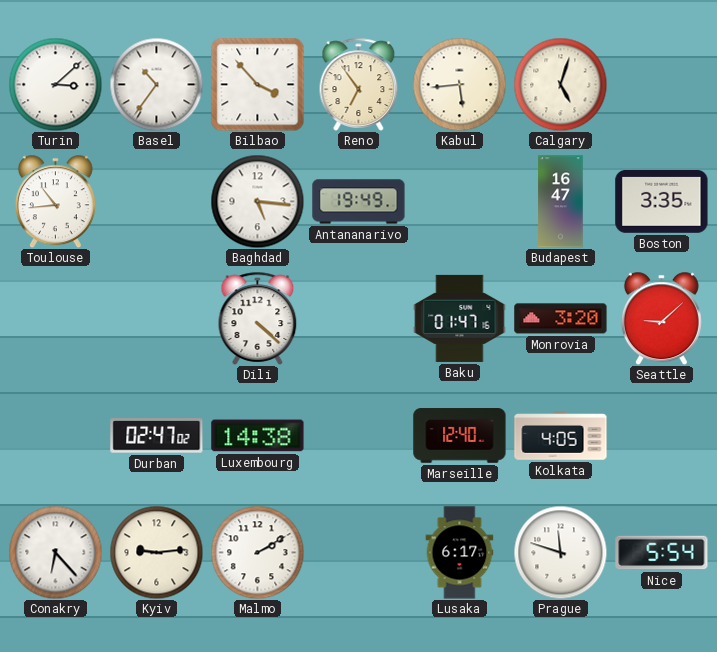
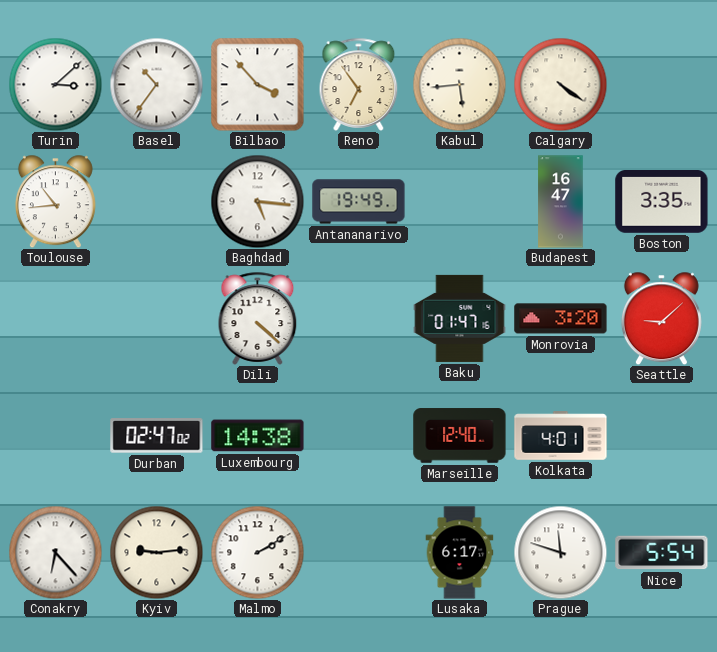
Calgary: 5:03 -> 4:21 (560, 84)
Kolkata: 4:05 -> 4:01 (561, 436)
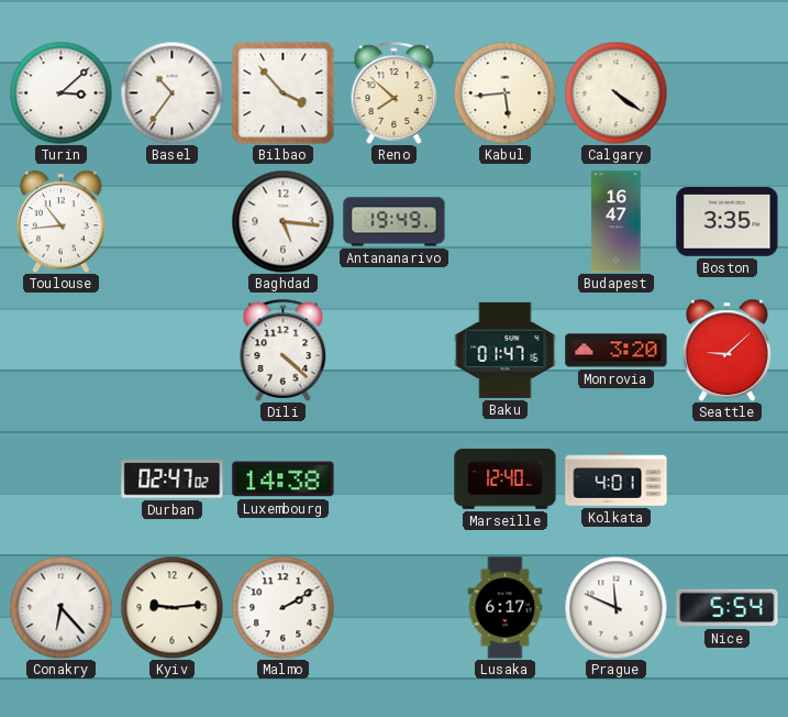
Reno: 6:54 -> 7:52 (395, 92)
Prague: 11:48 -> 11:49 (615, 607)
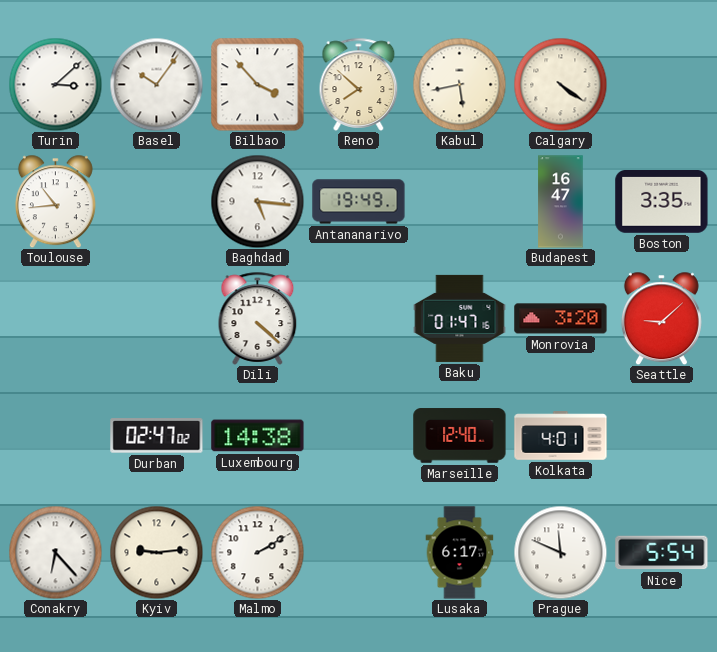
Basel: 10:36 -> 10:06 (156, 84)
Kabul: 5:44 -> 5:43 (459, 84)
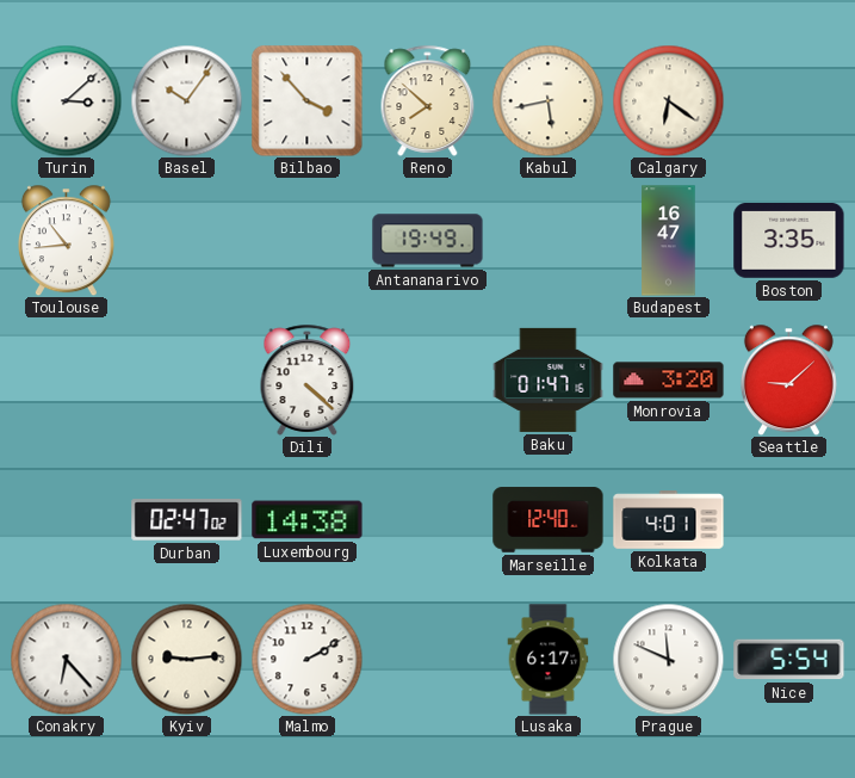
Calgary: 4:21 -> 6:21 (668, 100)
Baghdad: 5:16 -> none (257, 201)
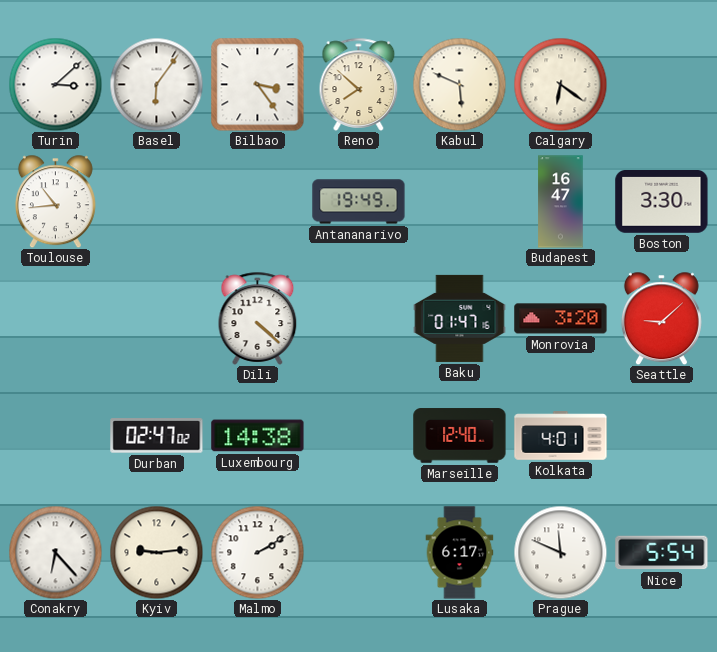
Basel: 10:06 -> 6:06 (156, 84)
Bilbao: 3:53 -> 3:24 (258, 85)
Kabul: 5:43 -> 5:49 (459, 84)
Boston: 3:35 -> 3:30 (662, 202)
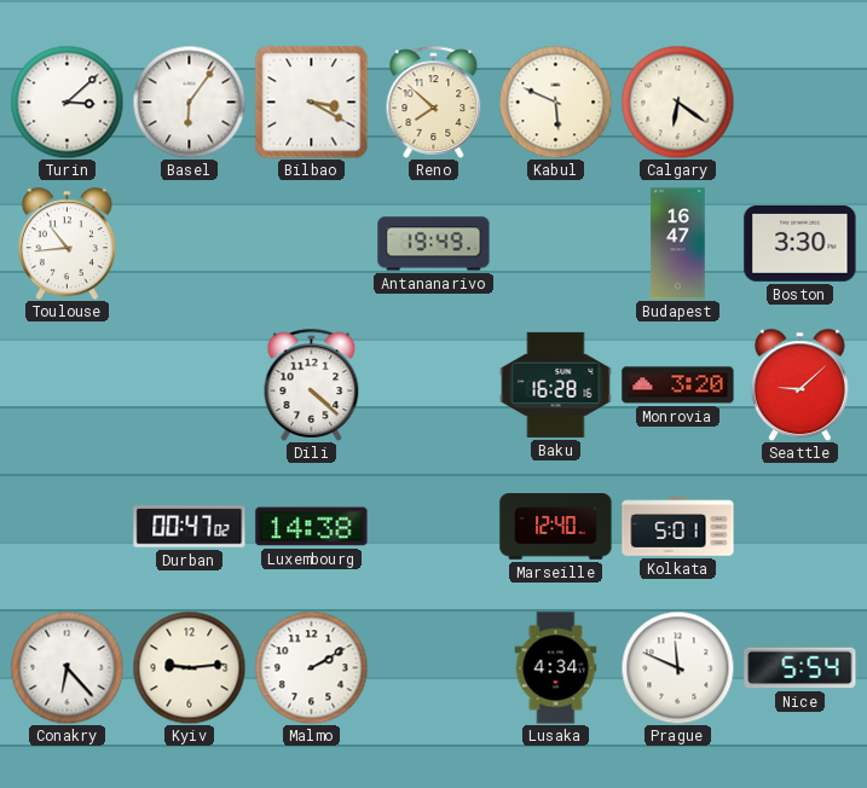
Bilbao: 3:24 -> 3:20 (312, 103)
Baku: 01:47 -> 16:28 (556, 384)
Durban: 02:47 -> 00:47 (190, 527)
Kolkata: 4:01 -> 5:01 (678, 527)
Lusaka: 6:17 -> 4:34 (556, 668)
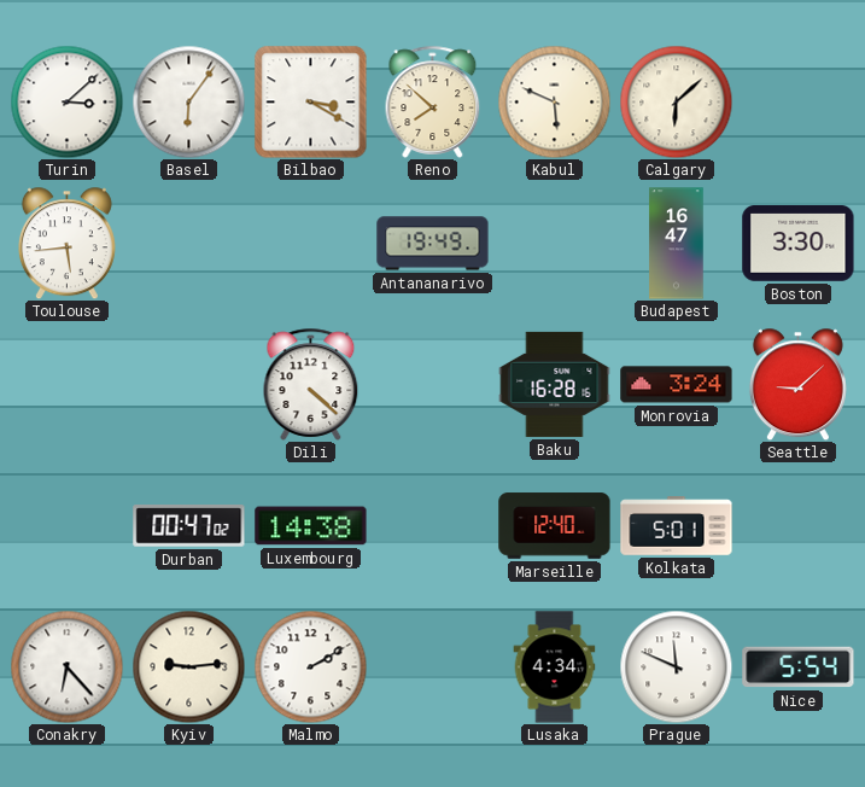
Calgary: 6:21 -> 6:08 (676, 101)
Toulouse: 10:44 -> 5:44 (66, 243)
Monrovia: 3:20 -> 3:24 (677, 385)
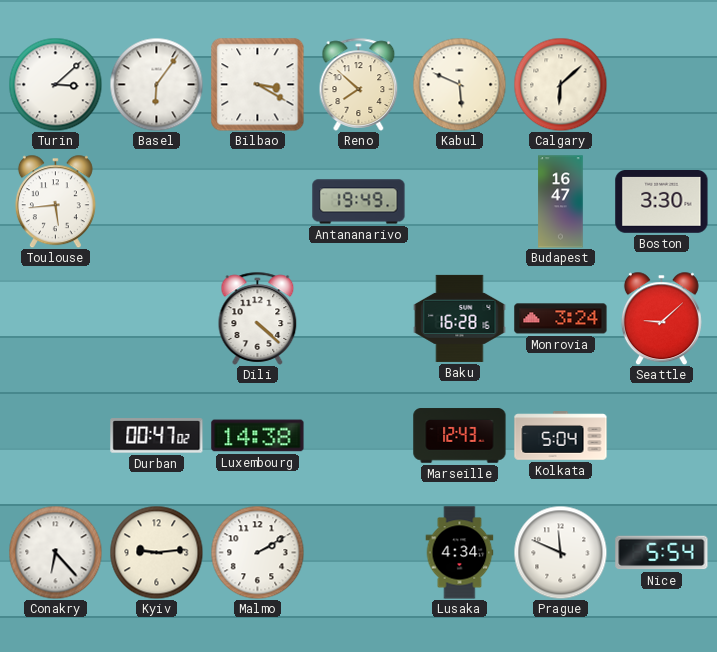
Marseille: 12:40 -> 12:43 (460, 436)
Kolkata: 5:01 -> 5:04 (561, 436)
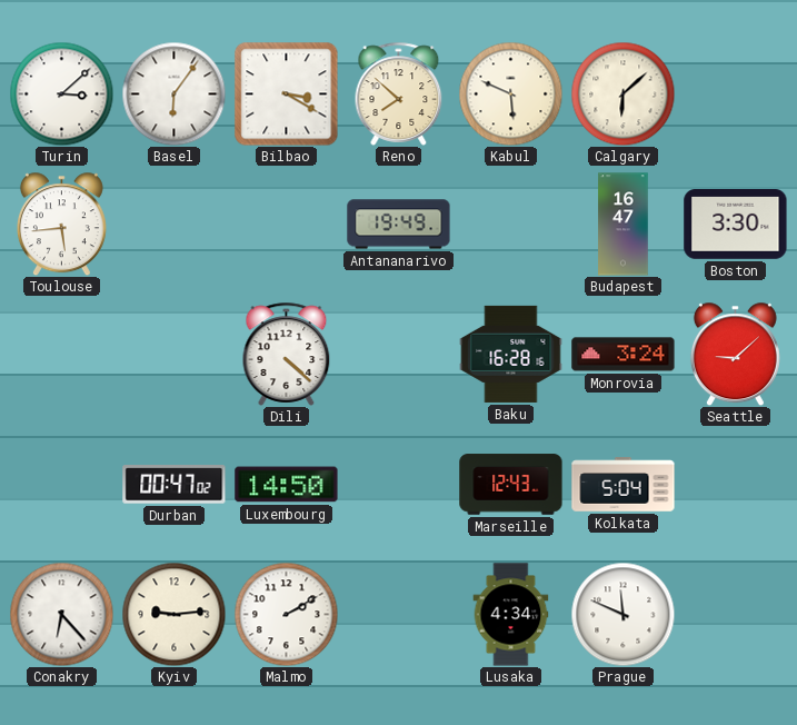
Luxembourg: 14:38 -> 14:50 (287, 485)
Nice: 5:54 -> none (662, 553)
